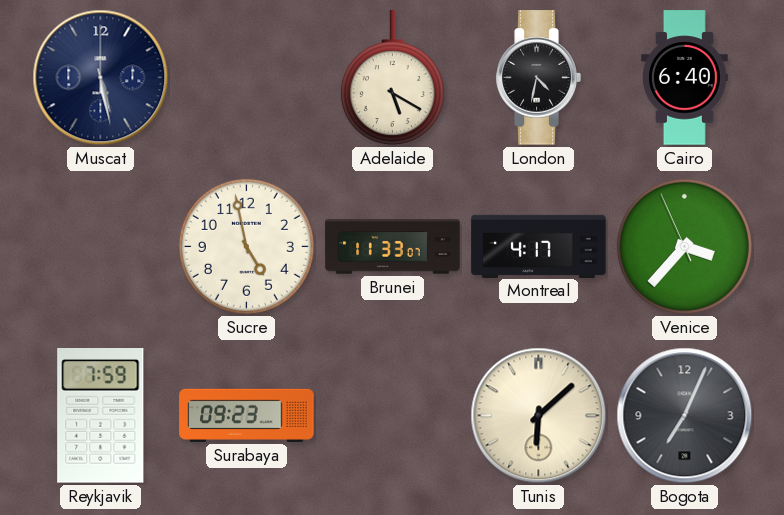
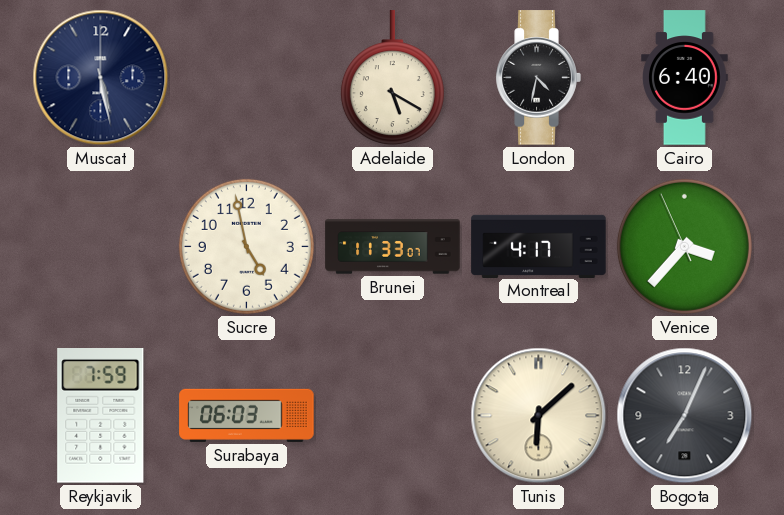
Surabaya: 09:23 -> 06:03 (247, 415)
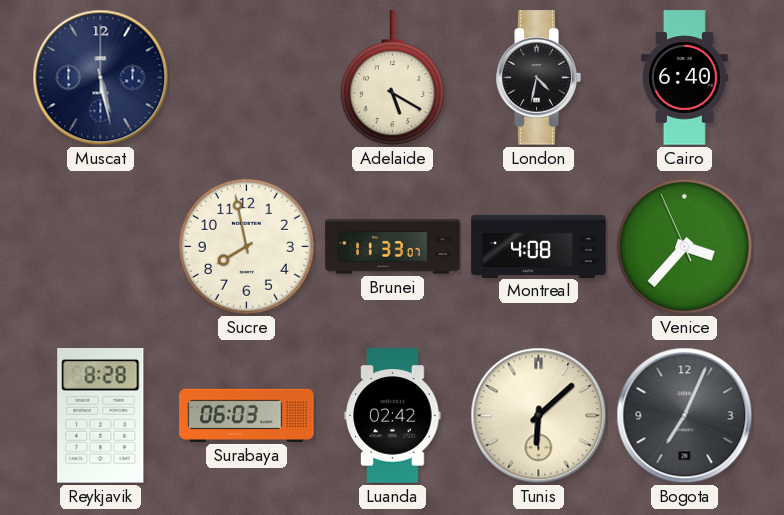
Sucre: 4:58 -> 7:58 (246, 246)
Montreal: 4:17 -> 4:08 (539, 246)
Reykjavik: 7:59 -> 8:28 (101, 416)
Luanda: none -> 02:42 (393, 416)
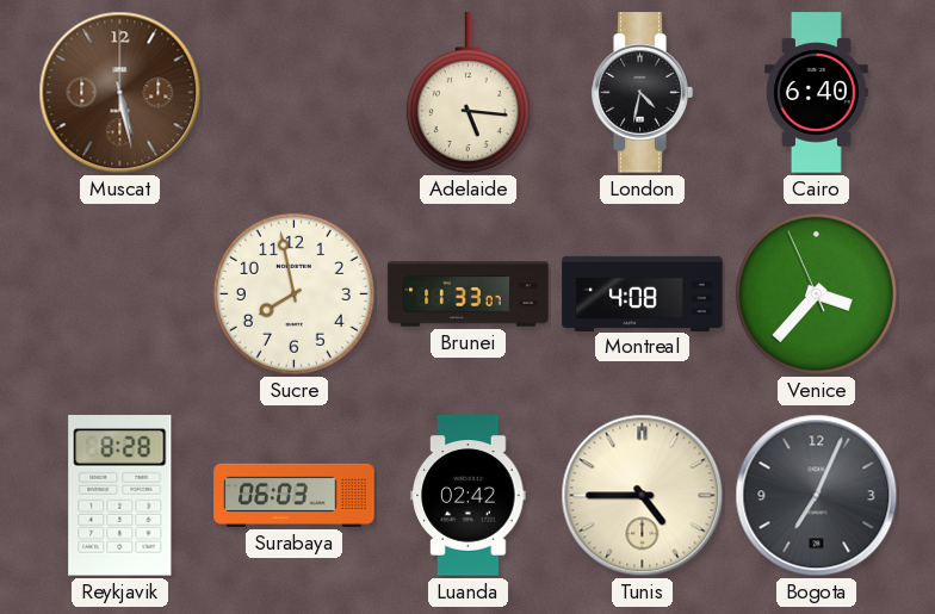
Muscat dial: navy -> brown (120, 93)
Adelaide: 5:20 -> 5:16 (467, 93)
Tunis: 6:08 -> 4:45 (643, 496)
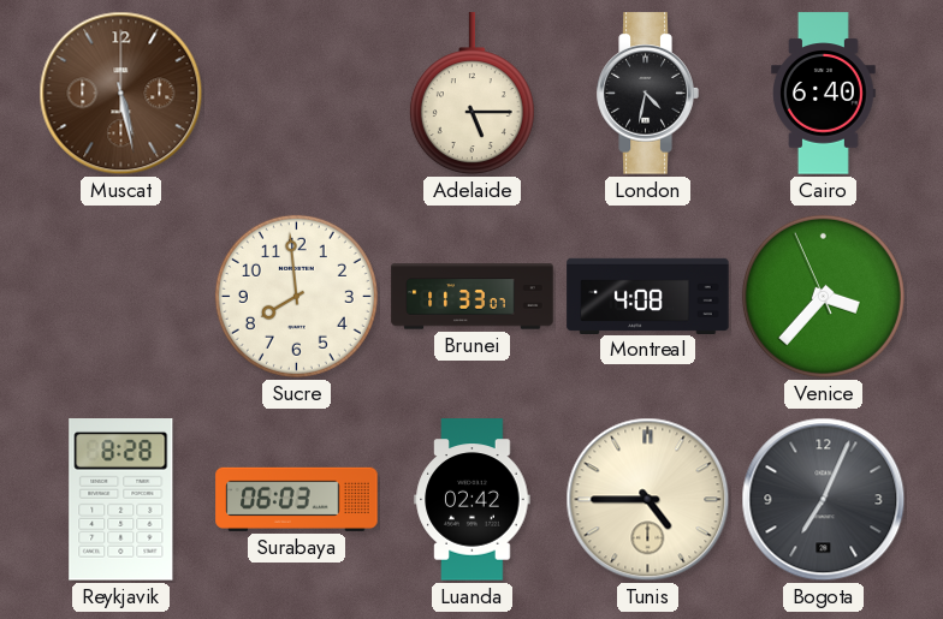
Adelaide: 5:16 -> 5:15 (471, 94)
Sucre: 7:58 -> 7:59 (296, 296)
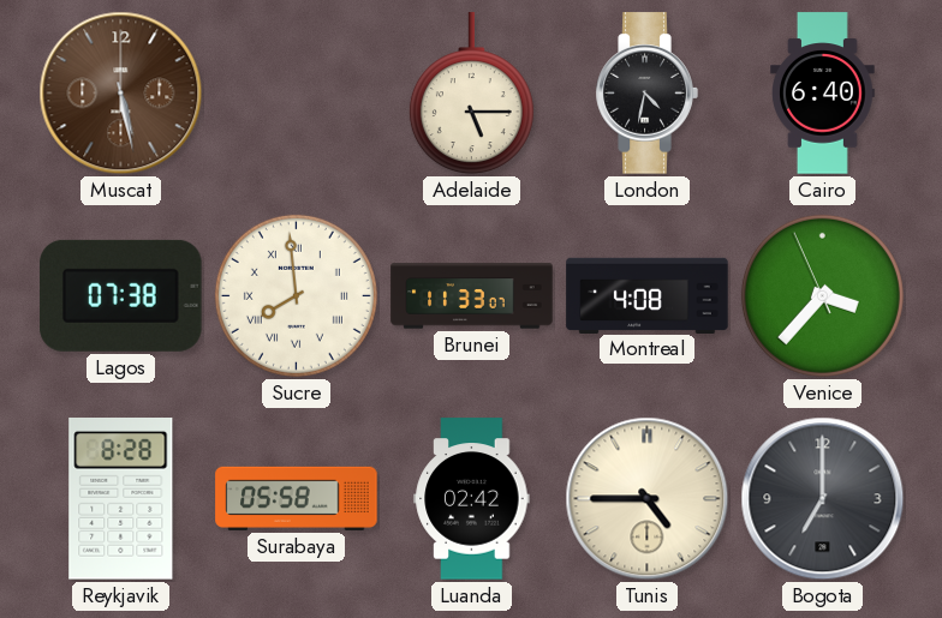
Lagos: none -> 07:38 (121, 295)
Sucre numerals: Arabic -> Roman (296, 295)
Surabaya: 06:03 -> 05:58 (297, 498)
Bogota: 7:04 -> 7:00 (823, 499)
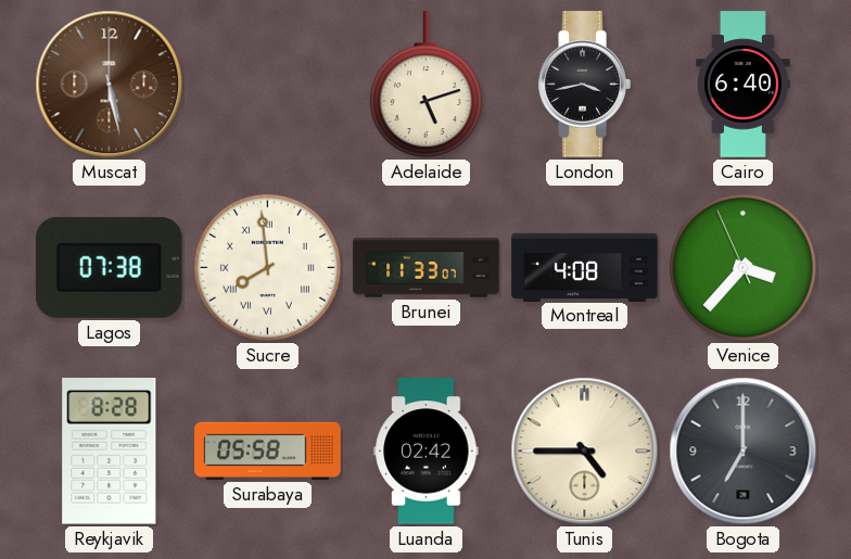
Adelaide: 5:15 -> 5:12 (426, 85)
London: 4:32 -> 3:43 (584, 85)
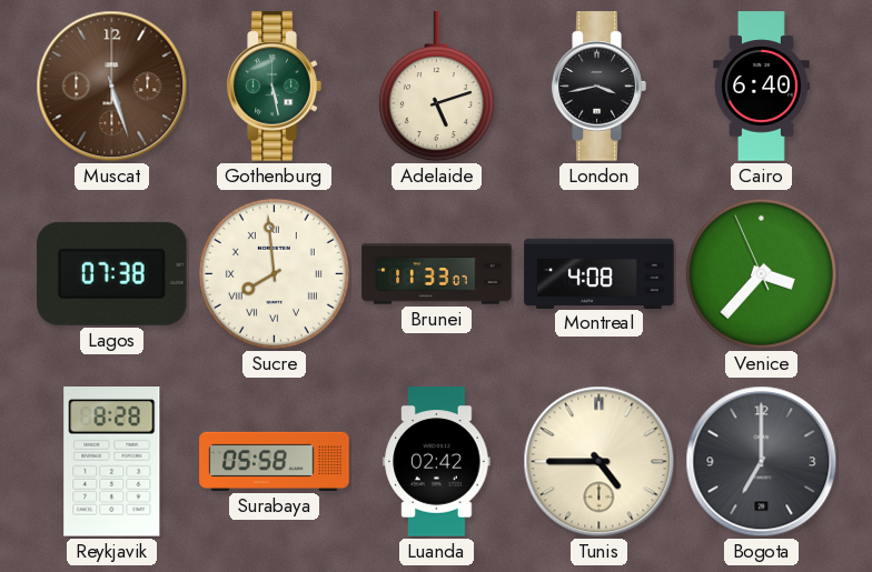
Muscat: 5:28 -> 5:27 (112, 87)
Gothenburg: none -> 5:28 (274, 87)
